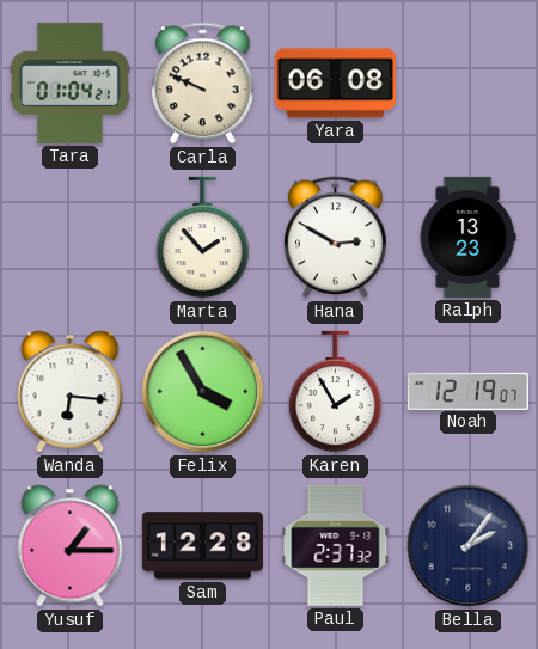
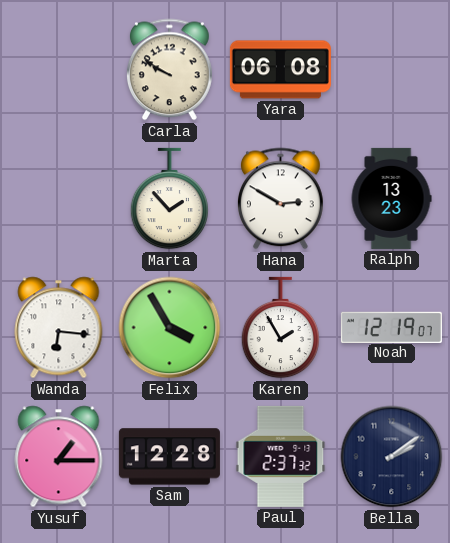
Tara: 01:04 -> none (71, 82)
Carla: 9:49 -> 9:50 (170, 70)
Bella: 2:06 -> 2:09 (392, 457)
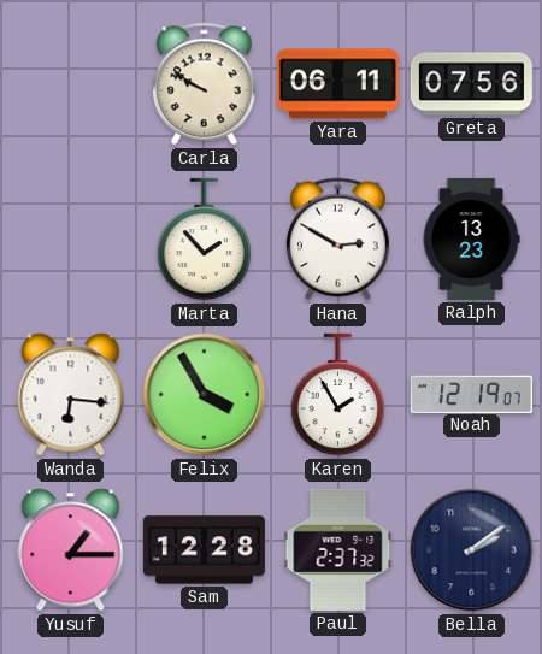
Yara: 06:08 -> 06:11 (337, 84)
Greta: none -> 07:56 (471, 84)
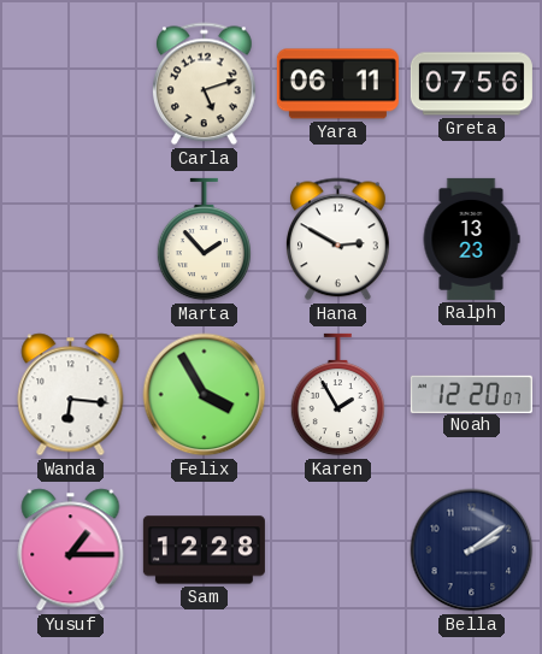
Carla: 9:50 -> 5:12 (205, 84)
Noah: 12:19 -> 12:20 (471, 394)
Paul: 2:37 -> none (338, 549)
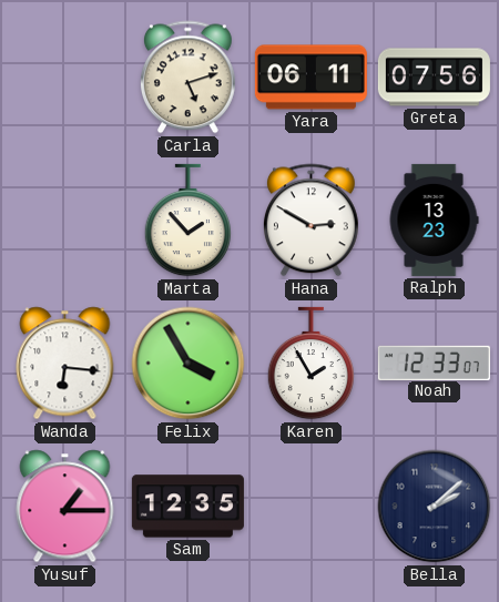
Noah: 12:20 -> 12:33 (434, 363)
Sam: 12:28 -> 12:35 (187, 507)
Bella: 2:09 -> 2:08 (435, 507)
